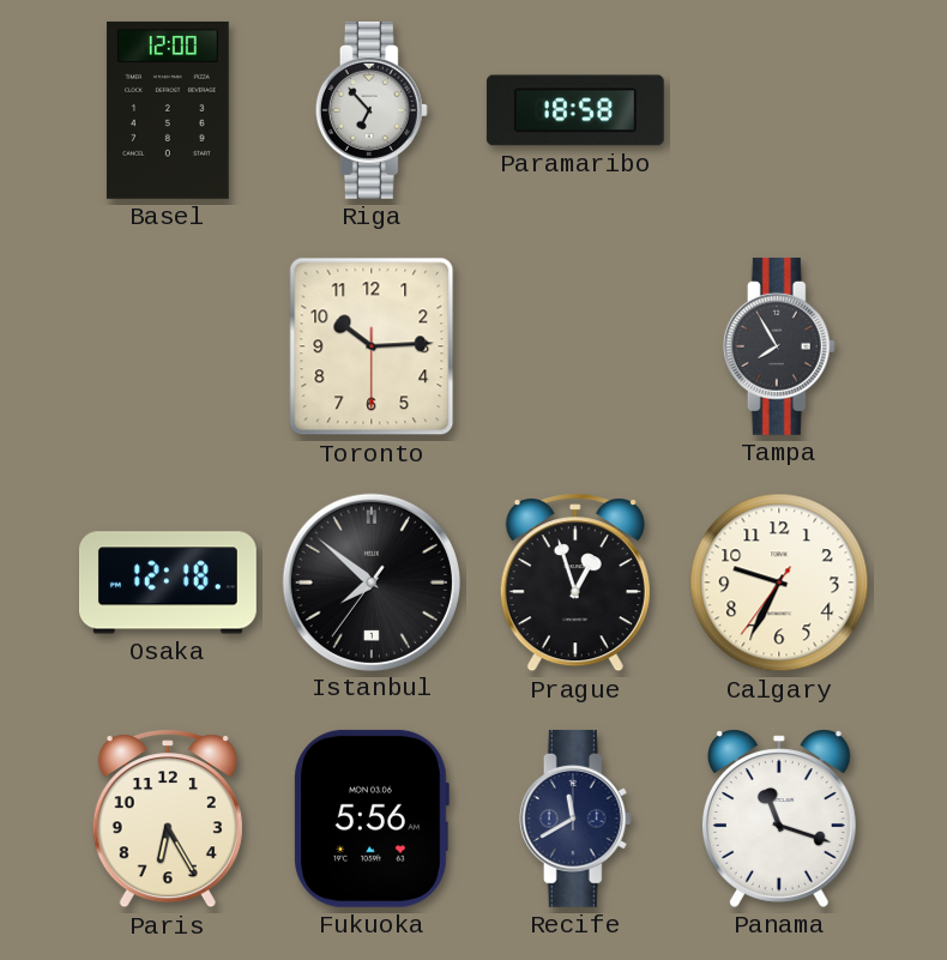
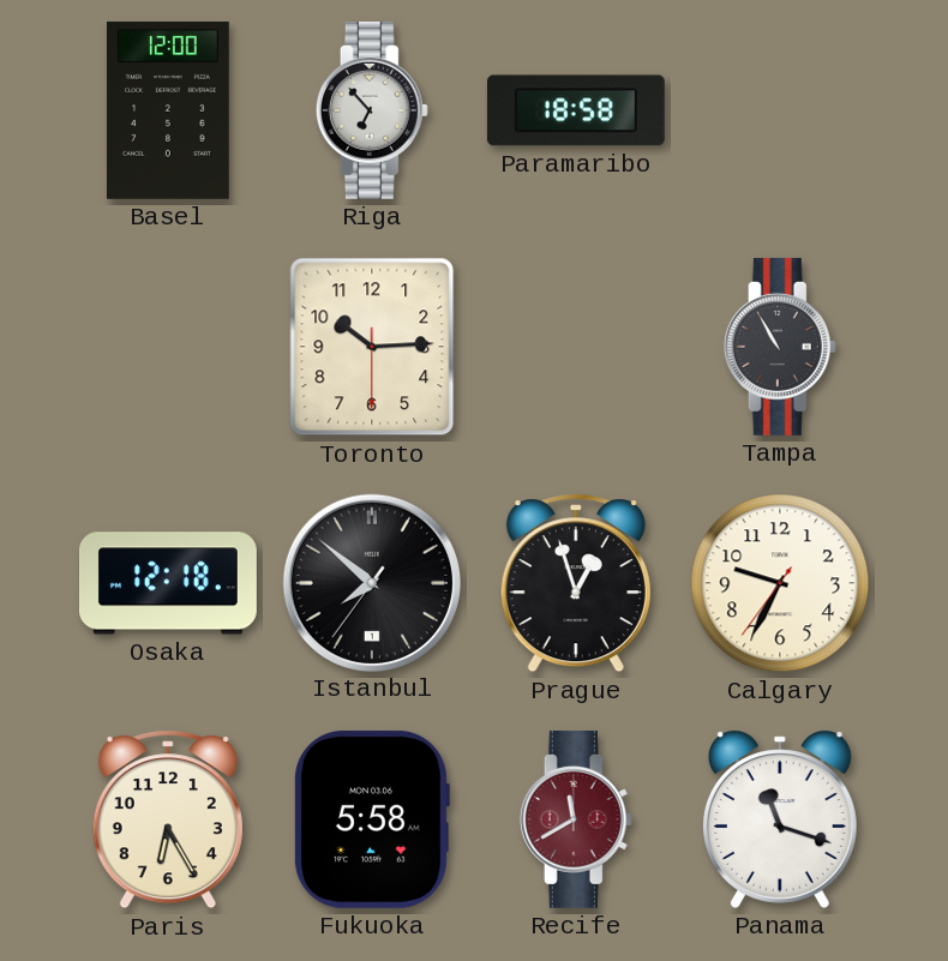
Tampa: 7:55 -> 10:55 (780, 347)
Fukuoka: 5:56 -> 5:58 (372, 819)
Recife dial: navy -> burgundy (576, 819)
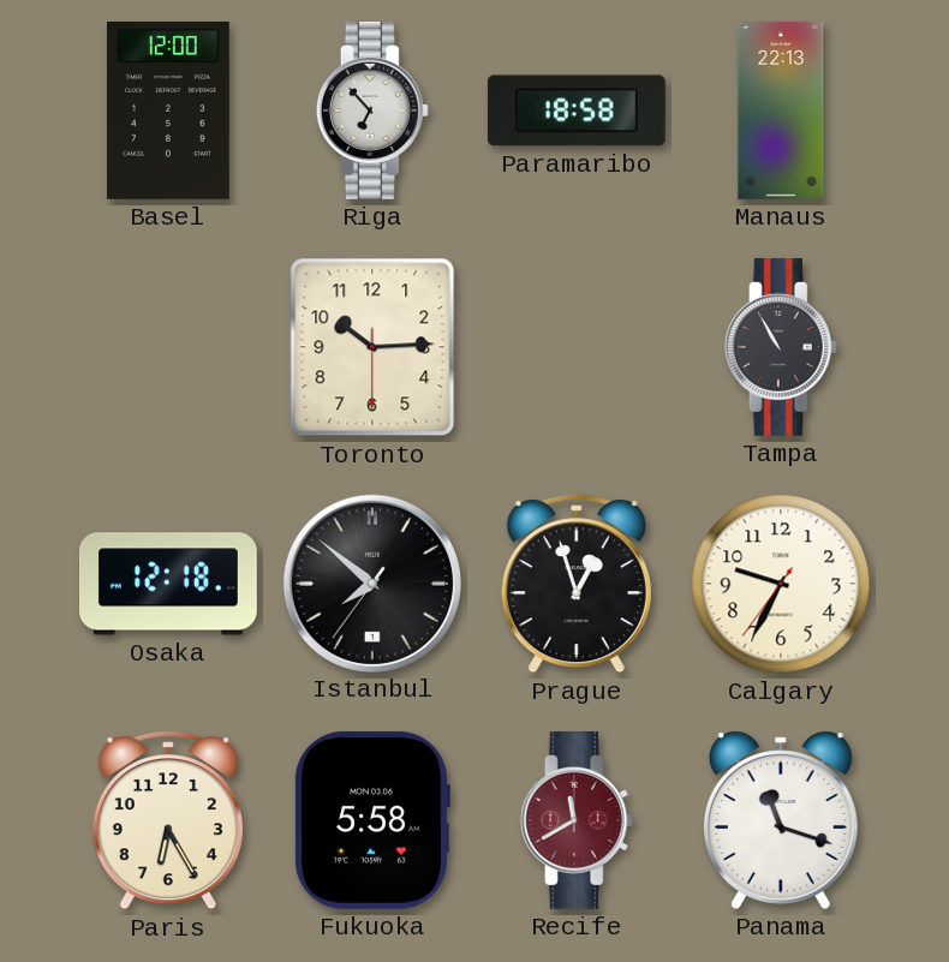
Manaus: none -> 22:13 (781, 112)
